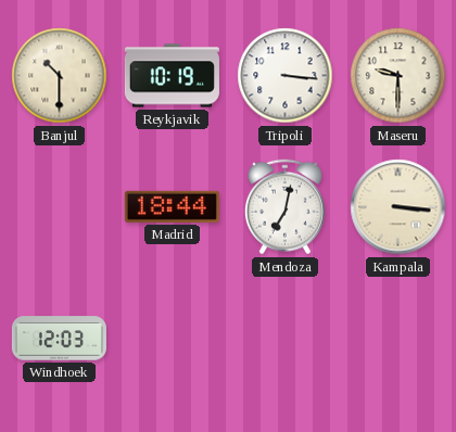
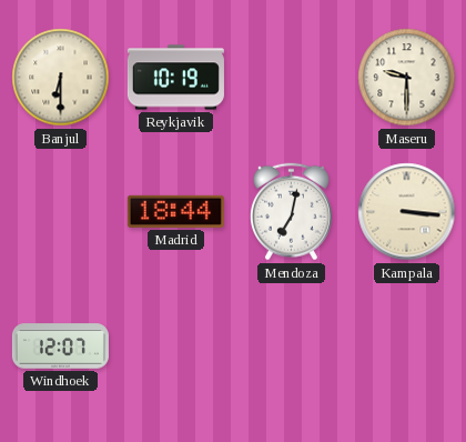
Banjul: 10:30 -> 6:30 (61, 78)
Tripoli: 3:16 -> none (286, 76)
Windhoek: 12:03 -> 12:07 (60, 346)
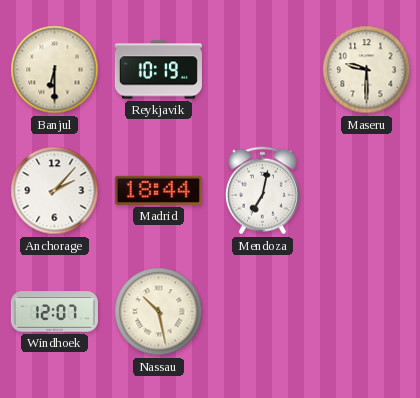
Anchorage: none -> 2:07 (55, 191)
Kampala: 3:16 -> none (407, 212)
Nassau: none -> 10:28 (159, 312)
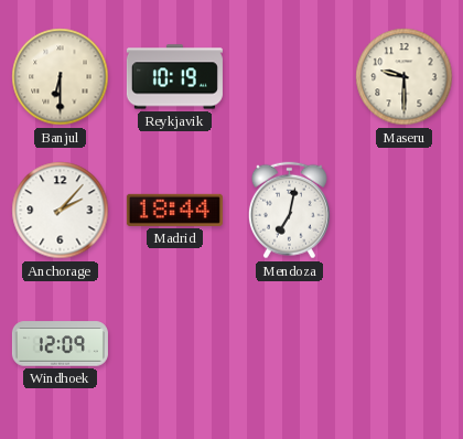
Windhoek: 12:07 -> 12:09 (60, 344)
Nassau: 10:28 -> none (159, 312)
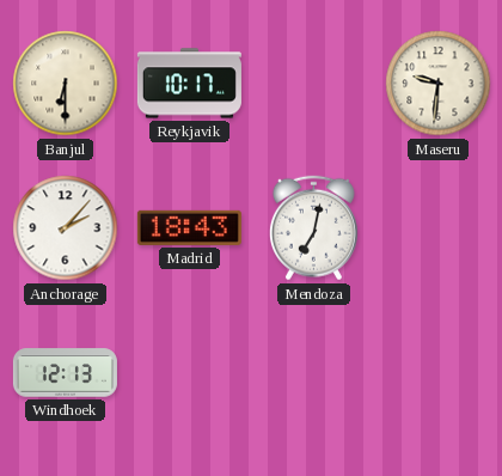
Reykjavik: 10:19 -> 10:17 (189, 84)
Maseru: 9:30 -> 9:31 (439, 84)
Madrid: 18:44 -> 18:43 (189, 227)
Windhoek: 12:09 -> 12:13 (65, 373)
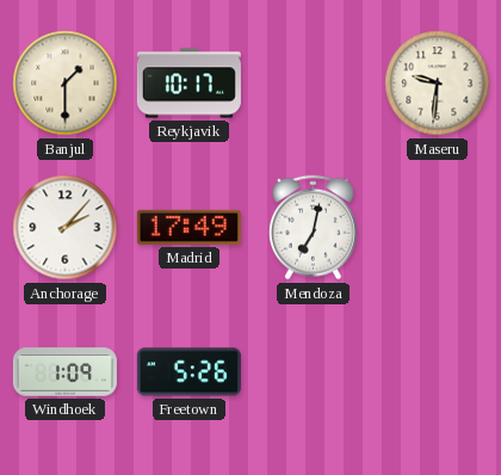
Banjul: 6:30 -> 1:30 (66, 84)
Madrid: 18:43 -> 17:49 (188, 227)
Windhoek: 12:13 -> 1:09 (64, 372)
Freetown: none -> 5:26 (188, 372)
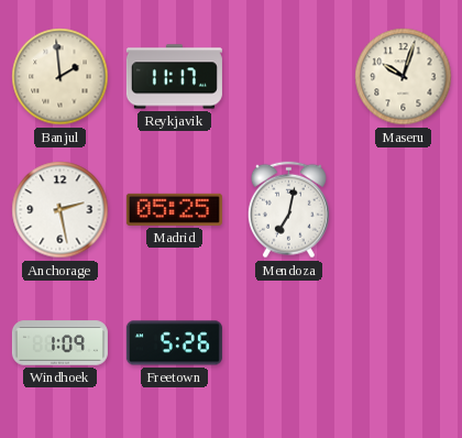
Banjul: 1:30 -> 1:59 (61, 77)
Reykjavik: 10:17 -> 11:17 (174, 77)
Maseru: 9:31 -> 10:03 (404, 77)
Anchorage: 2:07 -> 2:28 (61, 210)
Madrid: 17:49 -> 05:25 (174, 209)
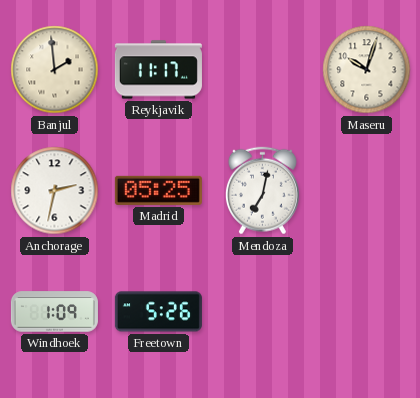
Anchorage: 2:28 -> 2:32 (55, 191)
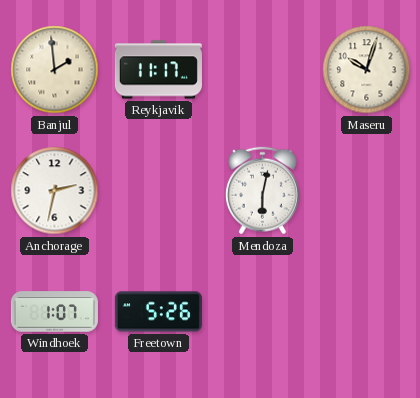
Madrid: 05:25 -> none (158, 190)
Mendoza: 7:02 -> 6:02 (262, 191)
Windhoek: 1:09 -> 1:07 (54, 312)
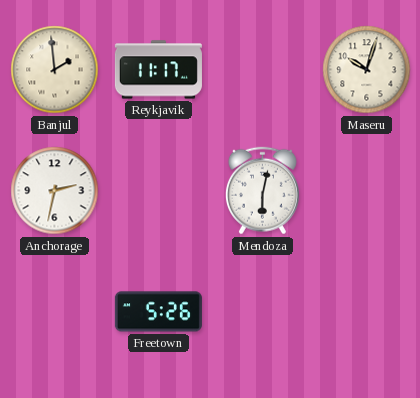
Windhoek: 1:07 -> none (54, 312)
